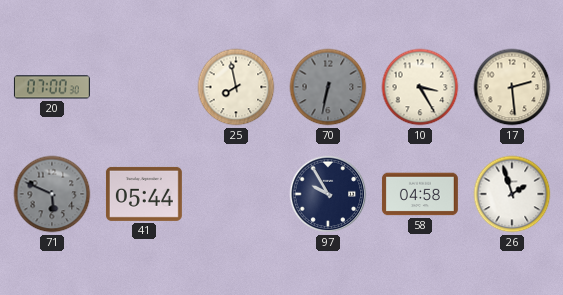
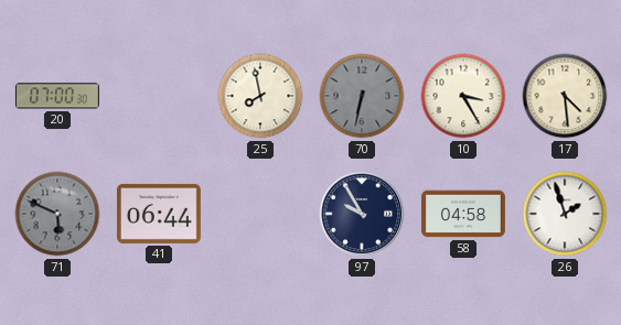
17: 2:29 -> 4:29 (565, 96)
41: 05:44 -> 06:44 (159, 214)
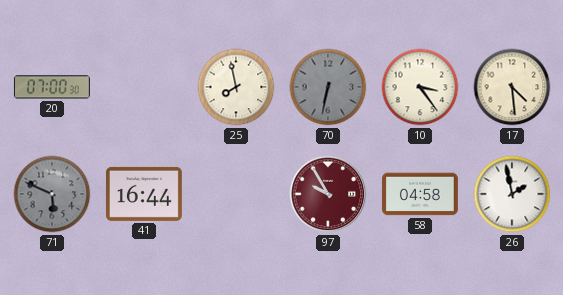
10: 3:25 -> 3:24 (420, 87)
41: 06:44 -> 16:44 (144, 194)
97 dial: navy -> burgundy (328, 194)
26: 1:57 -> 1:58 (512, 194)
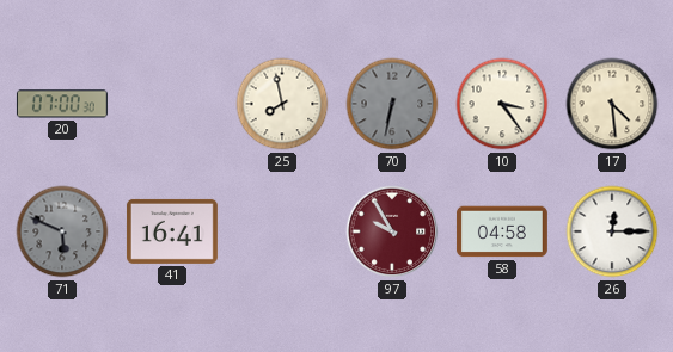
41: 16:44 -> 16:41 (172, 231)
26: 1:58 -> 12:15 (612, 231)
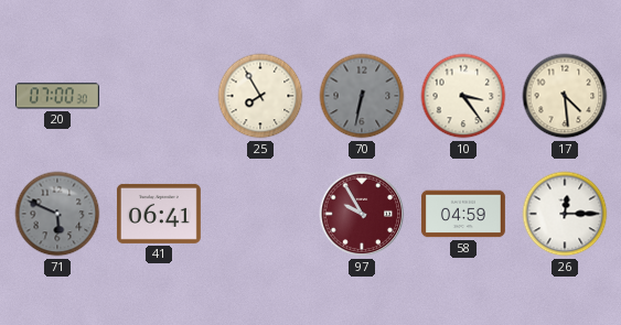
25: 7:58 -> 7:55 (260, 96)
41: 16:41 -> 06:41 (159, 214)
58: 04:58 -> 04:59 (463, 214)
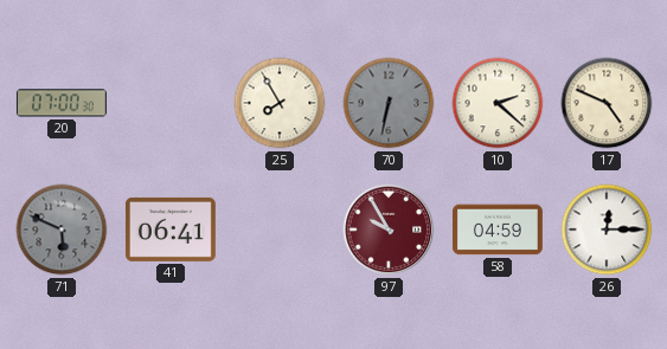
10: 3:24 -> 2:22 (498, 103)
17: 4:29 -> 4:49 (607, 103)
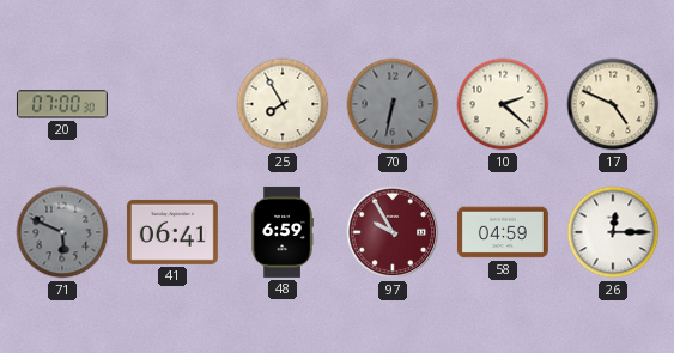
48: none -> 6:59 (283, 232)
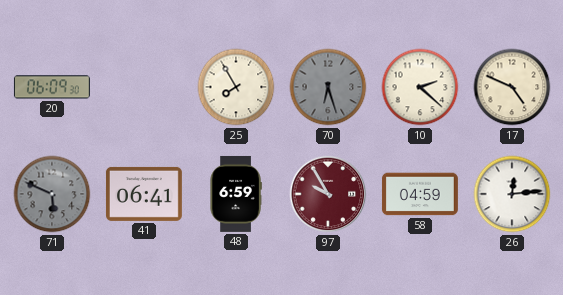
20: 07:00 -> 06:09 (52, 87)
70: 6:32 -> 6:27 (328, 87)
26: 12:15 -> 12:14 (512, 194)
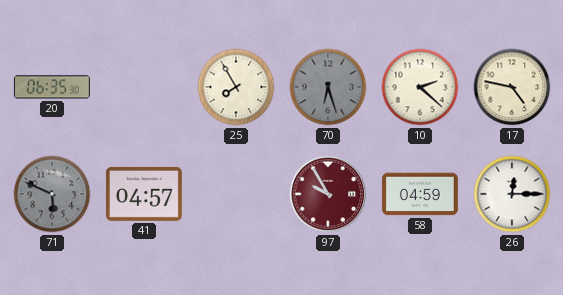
20: 06:09 -> 06:35 (52, 87)
17: 4:49 -> 4:47 (512, 87)
41: 06:41 -> 04:57 (144, 194)
48: 6:59 -> none (236, 194)
26: 12:14 -> 12:15 (512, 194)
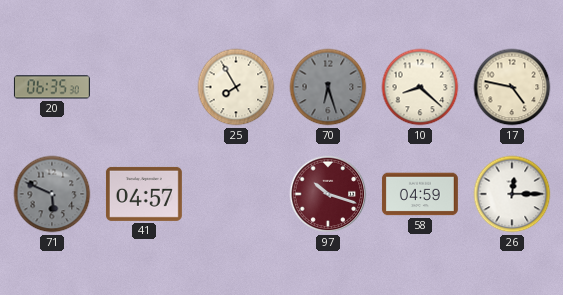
10: 2:22 -> 8:22 (420, 87)
97: 9:55 -> 10:18 (328, 194)
